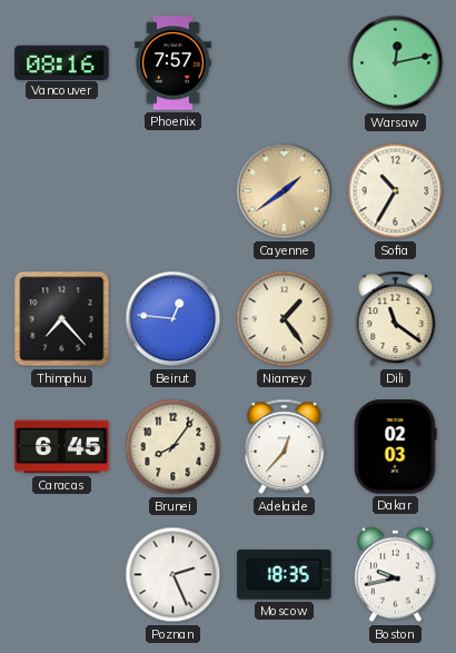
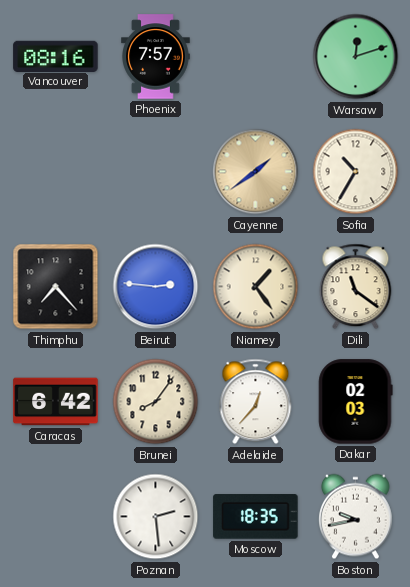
Warsaw: 12:13 -> 12:12 (356, 57)
Beirut: 12:46 -> 2:46 (156, 287)
Caracas: 6:45 -> 6:42 (56, 402)
Poznan: 2:26 -> 2:29 (156, 517)
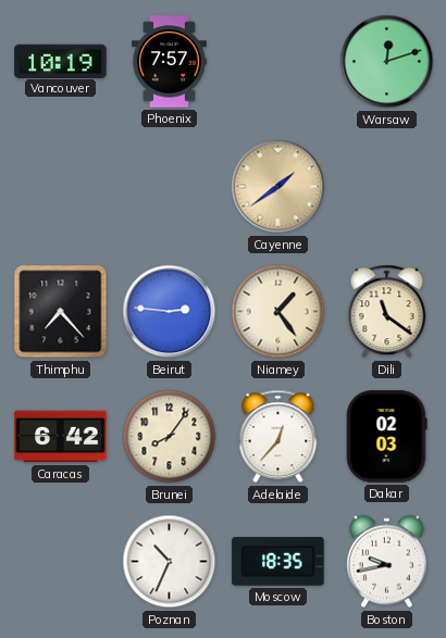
Vancouver: 08:16 -> 10:19 (61, 61)
Sofia: 10:35 -> none (356, 172)
Poznan: 2:29 -> 10:34 (170, 562)
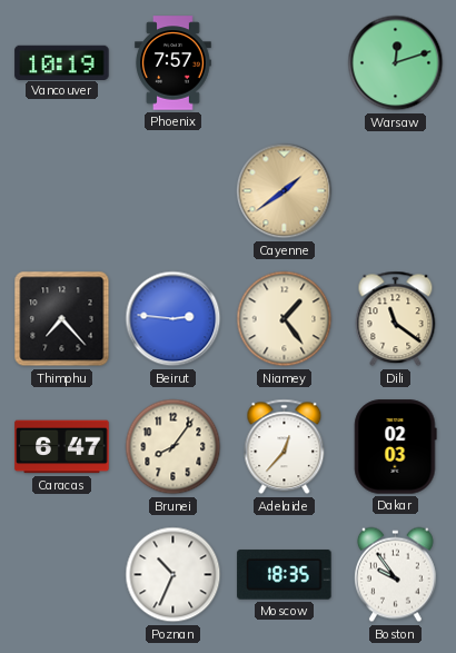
Caracas: 6:42 -> 6:47 (62, 447)
Boston: 9:43 -> 9:54 (395, 575)
